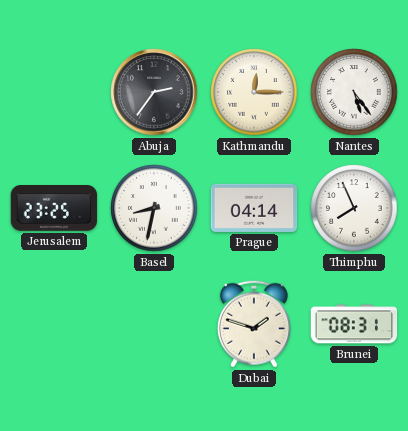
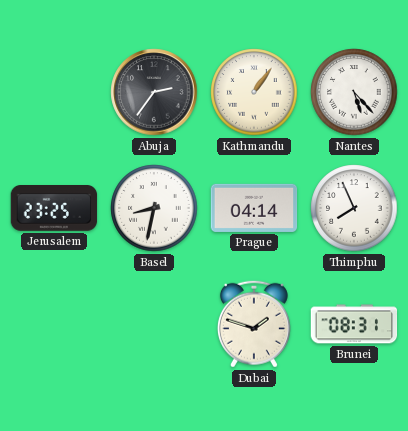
Kathmandu: 12:15 -> 1:06 (254, 92)
Nantes: 5:24 -> 5:23 (354, 92)
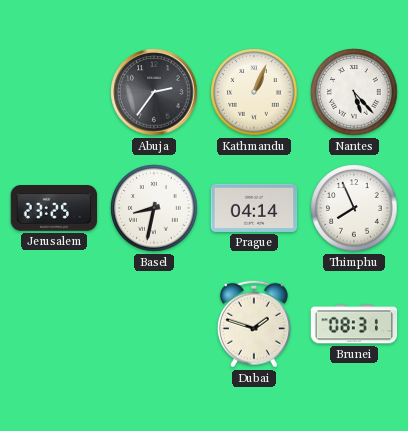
Kathmandu: 1:06 -> 1:04 (254, 92)
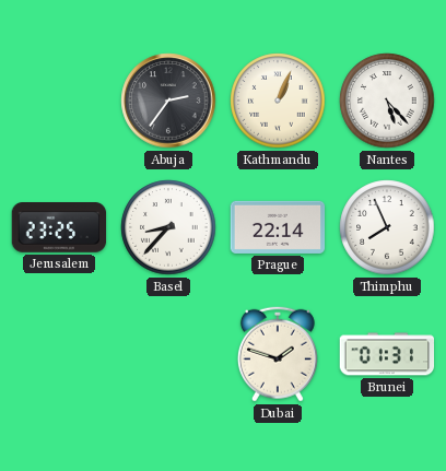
Basel: 8:32 -> 8:37 (168, 227)
Prague: 04:14 -> 22:14 (278, 227)
Brunei: 08:31 -> 01:31 (387, 354)
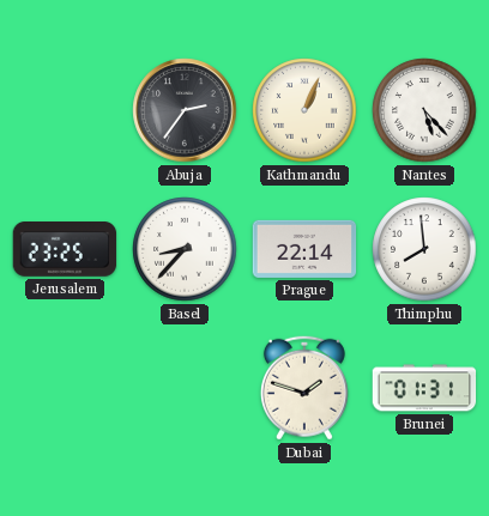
Thimphu: 7:56 -> 7:59 (424, 249)
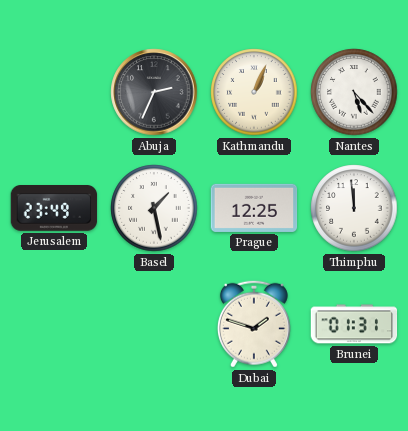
Abuja: 2:36 -> 2:34 (154, 92)
Jerusalem: 23:25 -> 23:49 (54, 209)
Basel: 8:37 -> 1:28 (154, 208)
Prague: 22:14 -> 12:25 (254, 208)
Thimphu: 7:59 -> 11:59 (354, 208)
